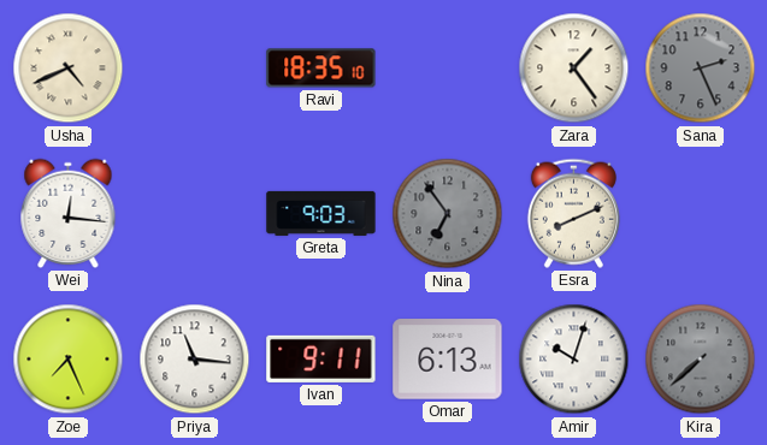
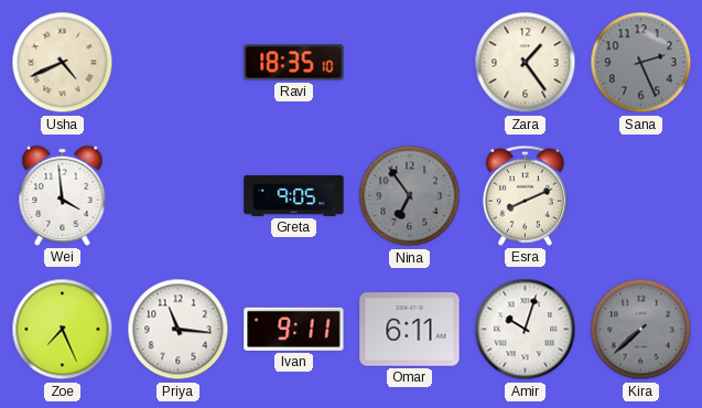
Wei: 12:16 -> 3:59 (63, 195)
Greta: 9:03 -> 9:05 (294, 195)
Omar: 6:13 -> 6:11 (410, 330)
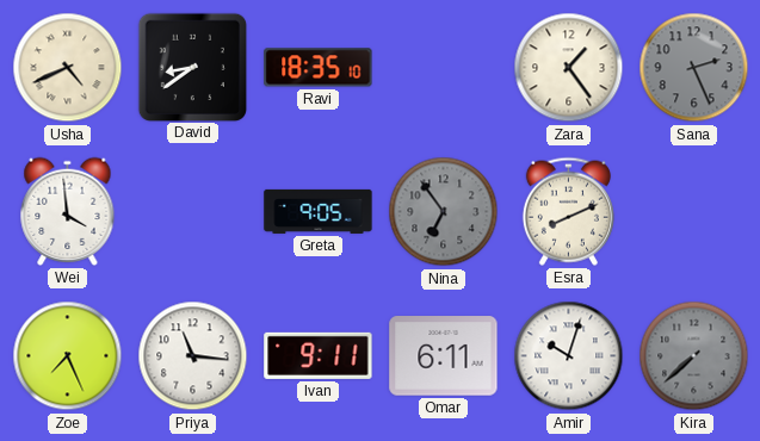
David: none -> 8:39 (192, 67)
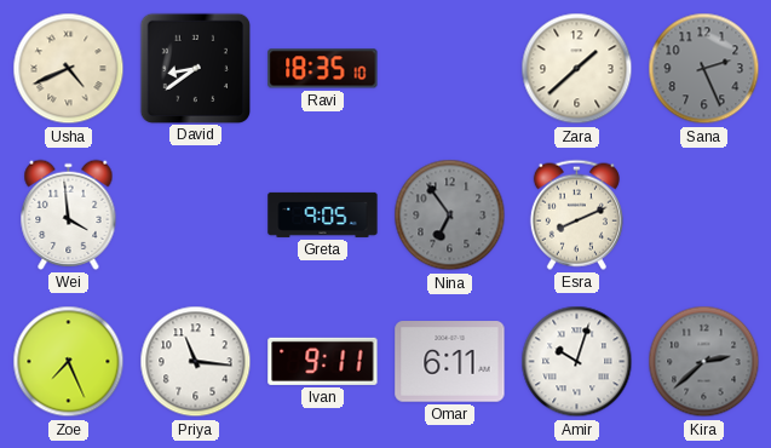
Zara: 1:24 -> 1:38 (577, 69)
Kira: 7:38 -> 2:38 (704, 362)
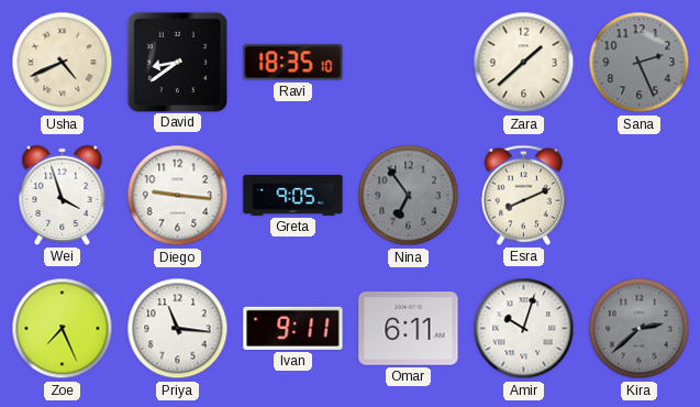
Wei: 3:59 -> 3:57 (63, 195)
Diego: none -> 9:16 (178, 196)
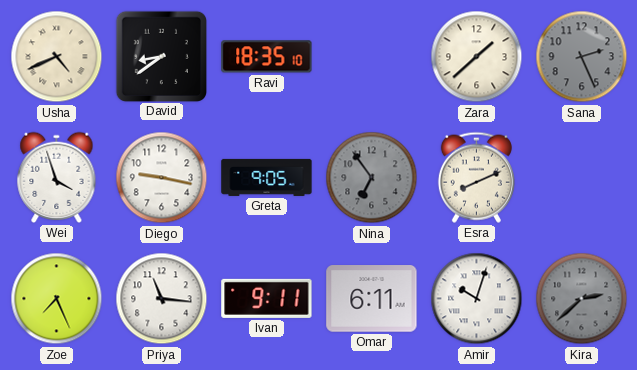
Diego: 9:16 -> 9:17 (162, 178)
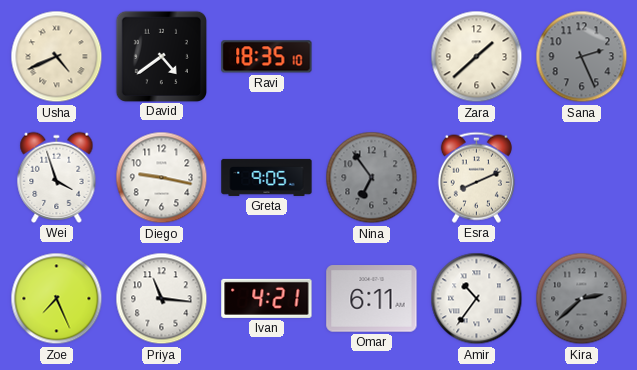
David: 8:39 -> 4:39 (161, 56)
Ivan: 9:11 -> 4:21 (267, 298)
Amir: 10:03 -> 10:36 (477, 299)
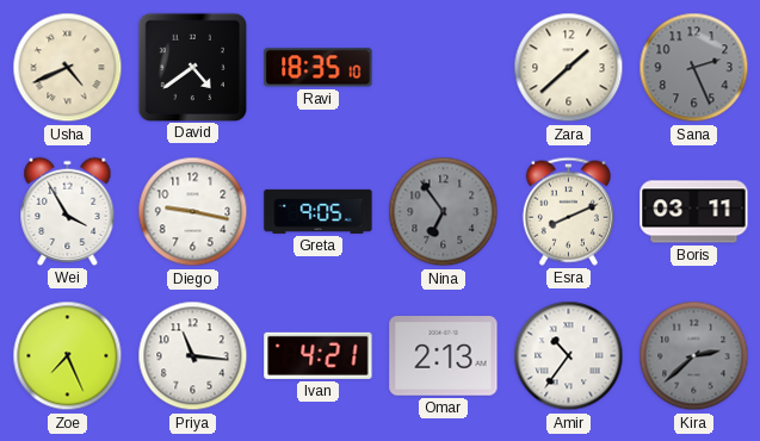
Wei: 3:57 -> 3:55 (68, 211)
Boris: none -> 03:11 (694, 212)
Omar: 6:11 -> 2:13 (444, 356)
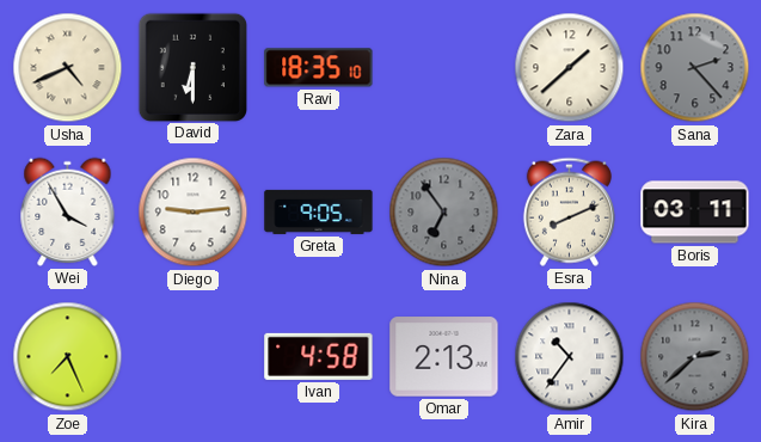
David: 4:39 -> 6:30 (192, 67)
Sana: 2:26 -> 2:23 (695, 68)
Diego: 9:17 -> 9:14 (194, 213)
Priya: 11:16 -> none (193, 356)
Ivan: 4:21 -> 4:58 (319, 356)
